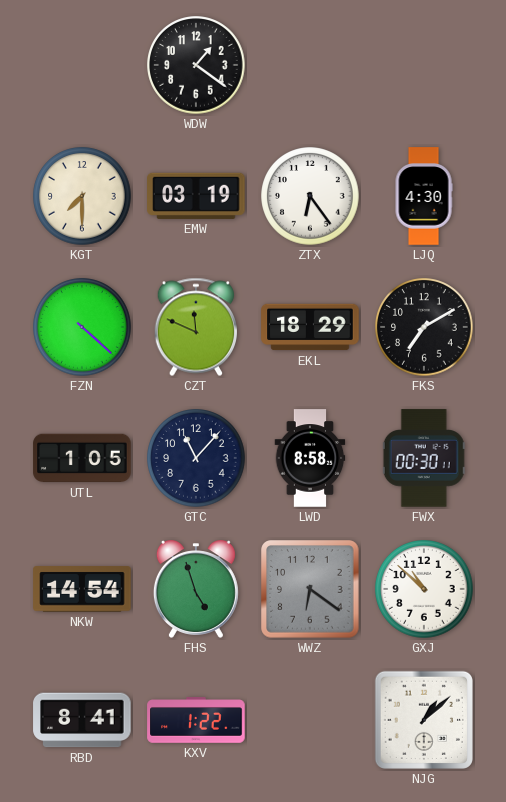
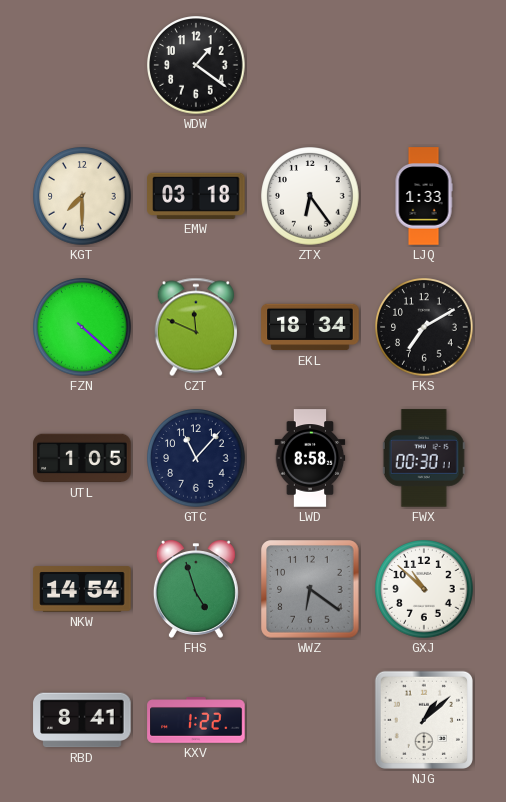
EMW: 03:19 -> 03:18 (196, 196)
LJQ: 4:30 -> 1:33 (424, 196)
EKL: 18:29 -> 18:34 (310, 327)
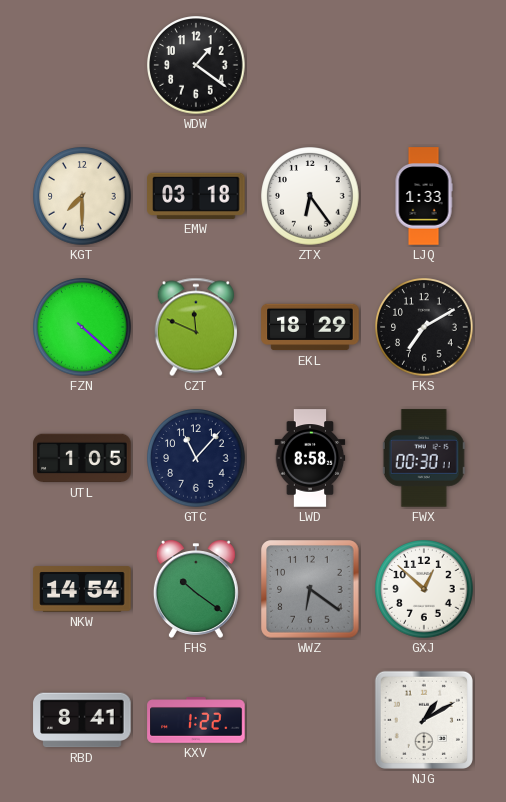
EKL: 18:34 -> 18:29 (310, 327)
FHS: 4:57 -> 10:21 (196, 589)
GXJ: 10:52 -> 12:52 (424, 589)
NJG: 1:08 -> 1:10 (424, 720)
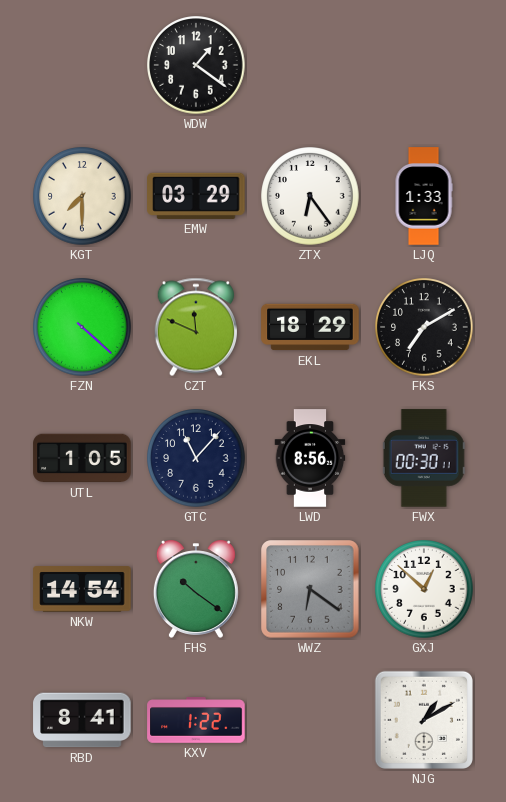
EMW: 03:18 -> 03:29 (196, 196)
LWD: 8:58 -> 8:56 (310, 458)
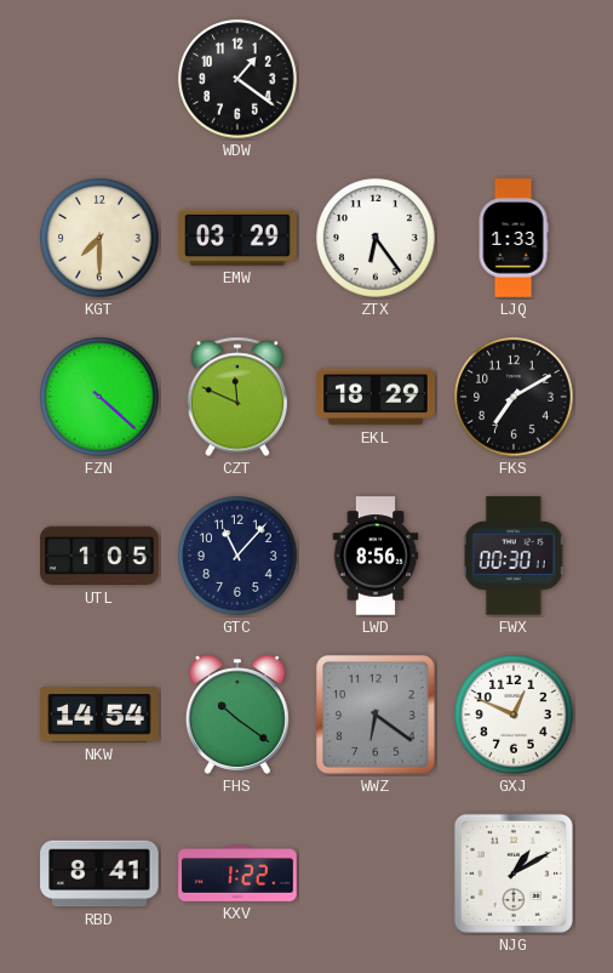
GXJ: 12:52 -> 12:49 (514, 715)
